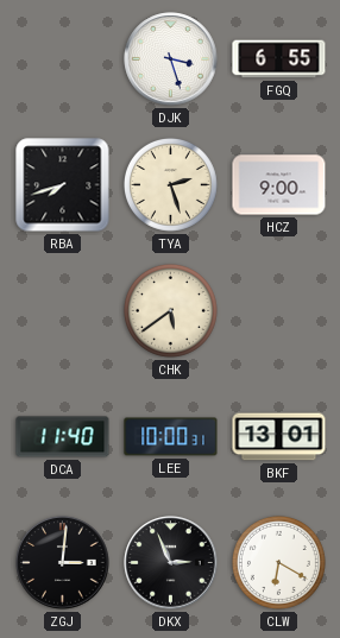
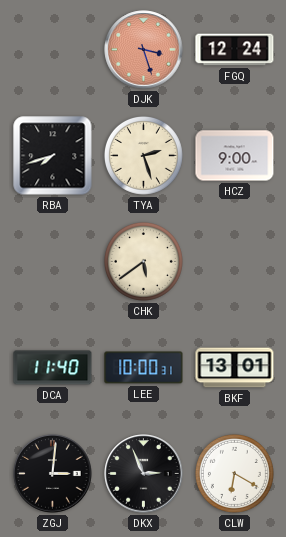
DJK dial: white -> salmon (144, 50)
FGQ: 6:55 -> 12:24 (235, 50)
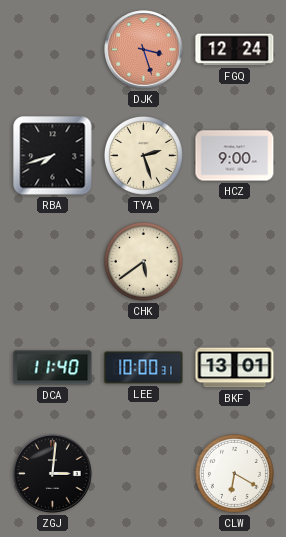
DKX: 2:56 -> none (144, 474)
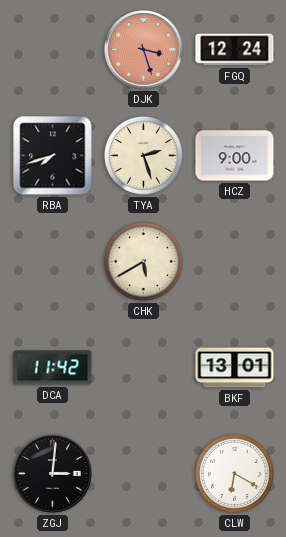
CHK: 5:39 -> 5:40 (143, 261)
DCA: 11:40 -> 11:42 (53, 368)
LEE: 10:00 -> none (144, 368)
